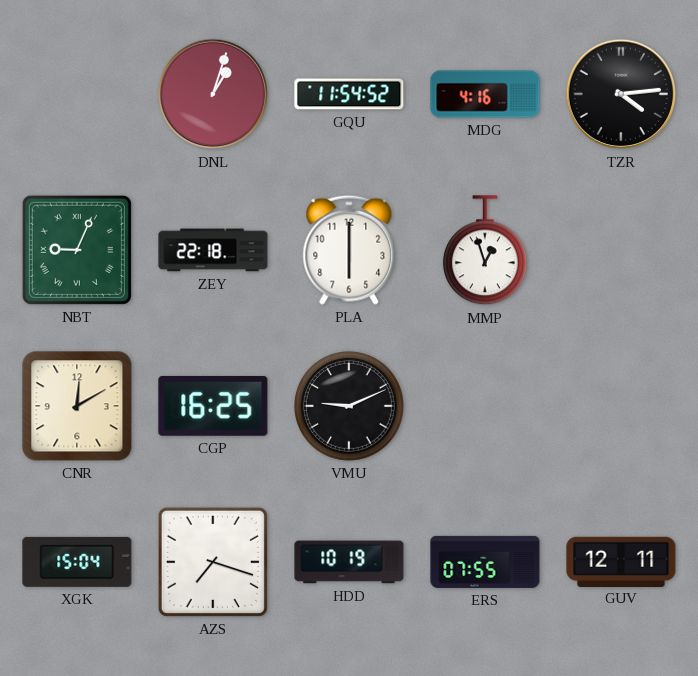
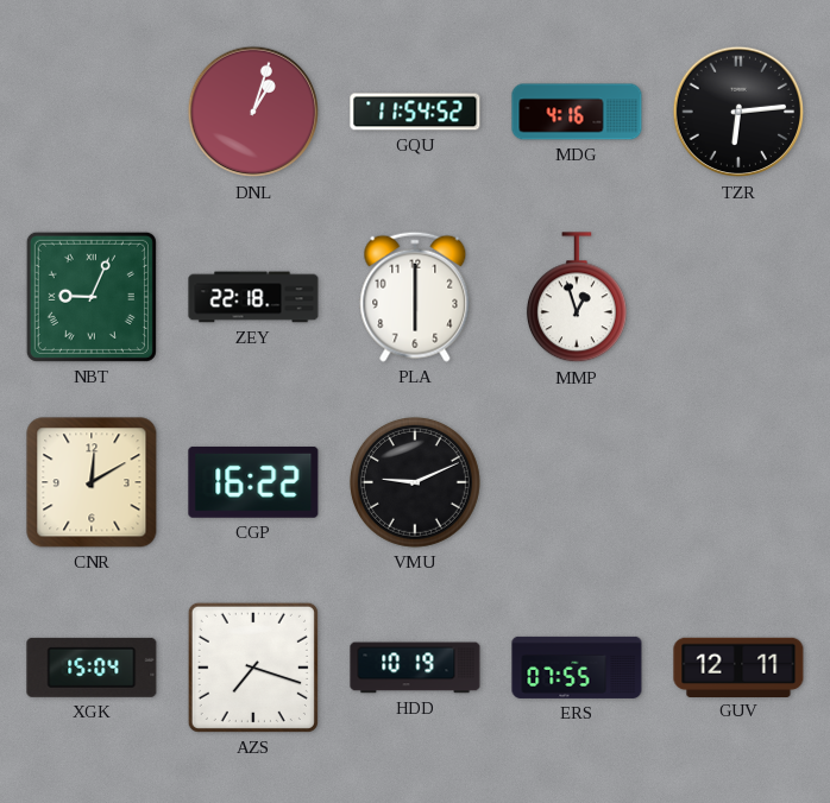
TZR: 4:14 -> 6:14 (738, 112)
CGP: 16:25 -> 16:22 (253, 482)
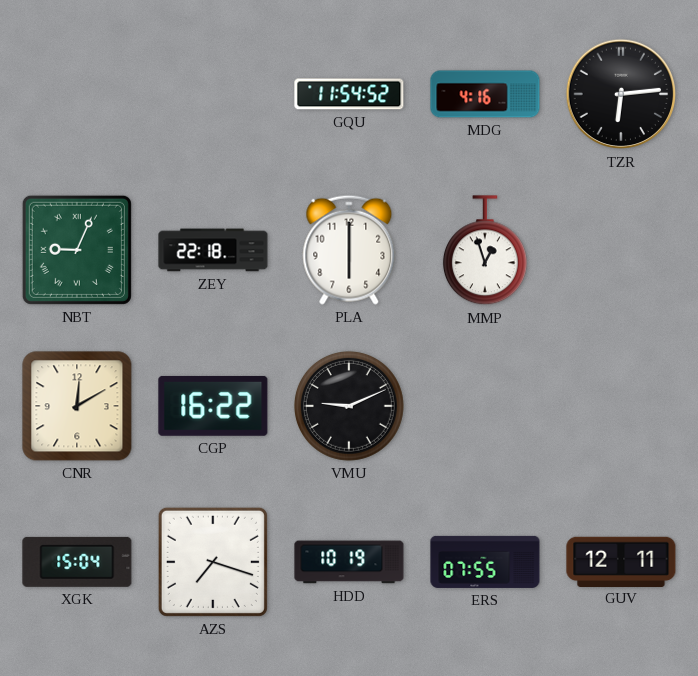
DNL: 1:03 -> none (253, 112)
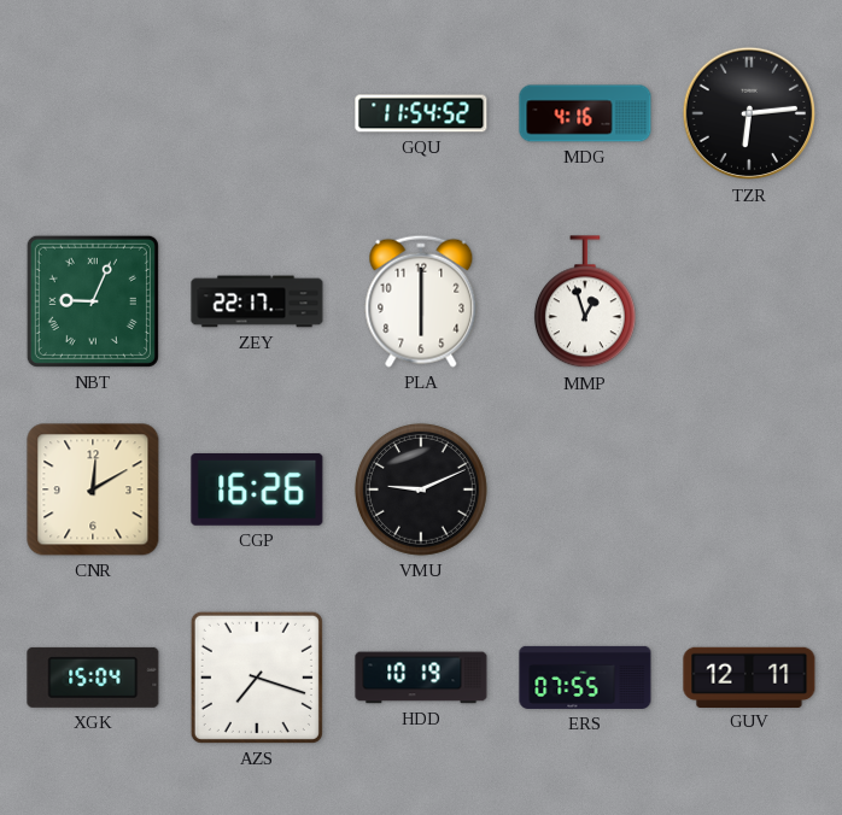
ZEY: 22:18 -> 22:17 (257, 301)
CGP: 16:22 -> 16:26 (257, 489)
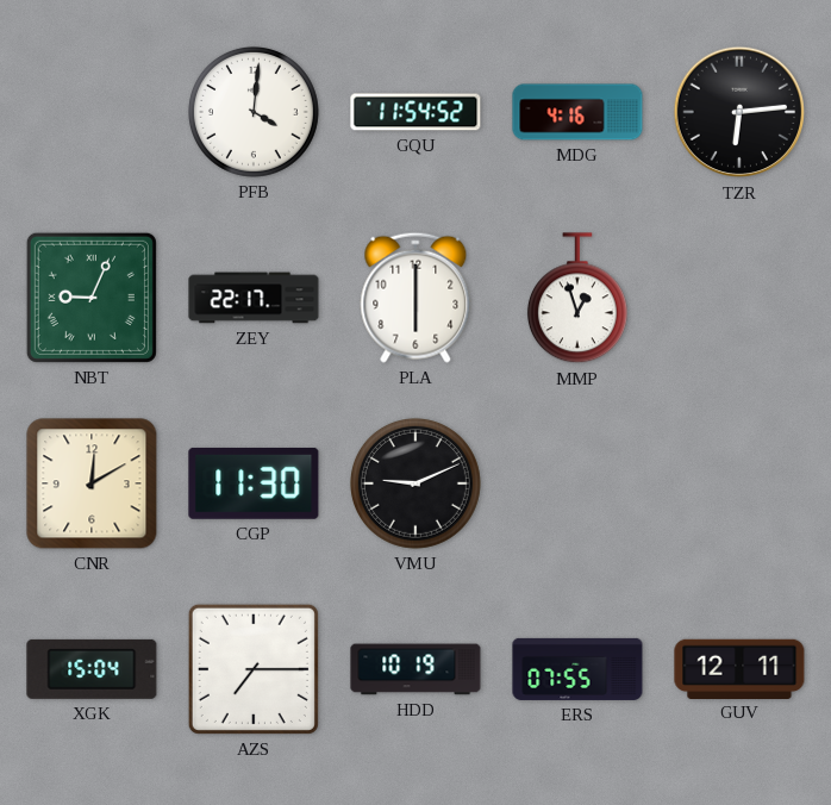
PFB: none -> 4:01 (254, 112)
CGP: 16:26 -> 11:30 (254, 483)
AZS: 7:18 -> 7:15 (254, 669)
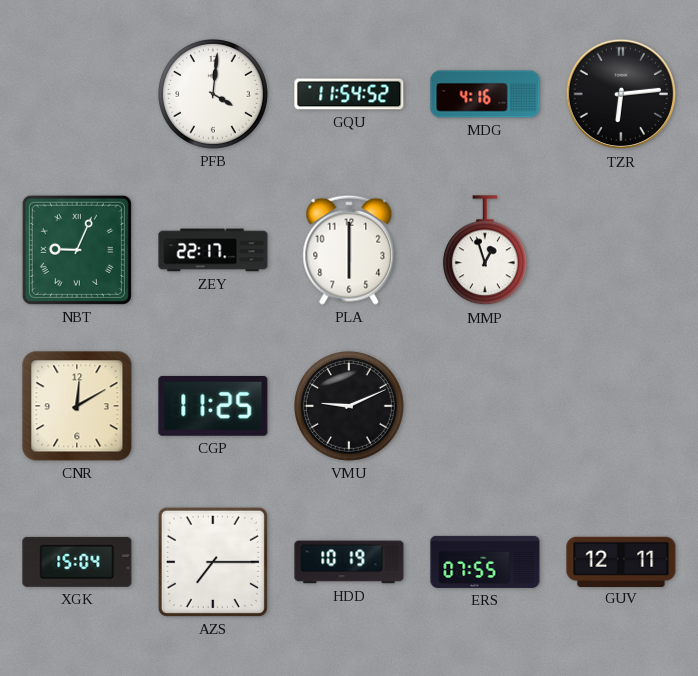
CGP: 11:30 -> 11:25 (213, 406)
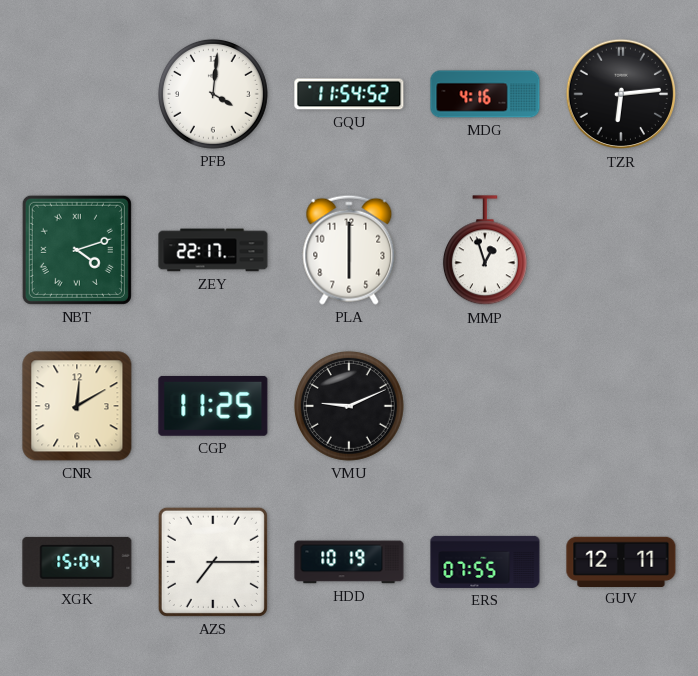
NBT: 9:04 -> 4:12 (77, 250)
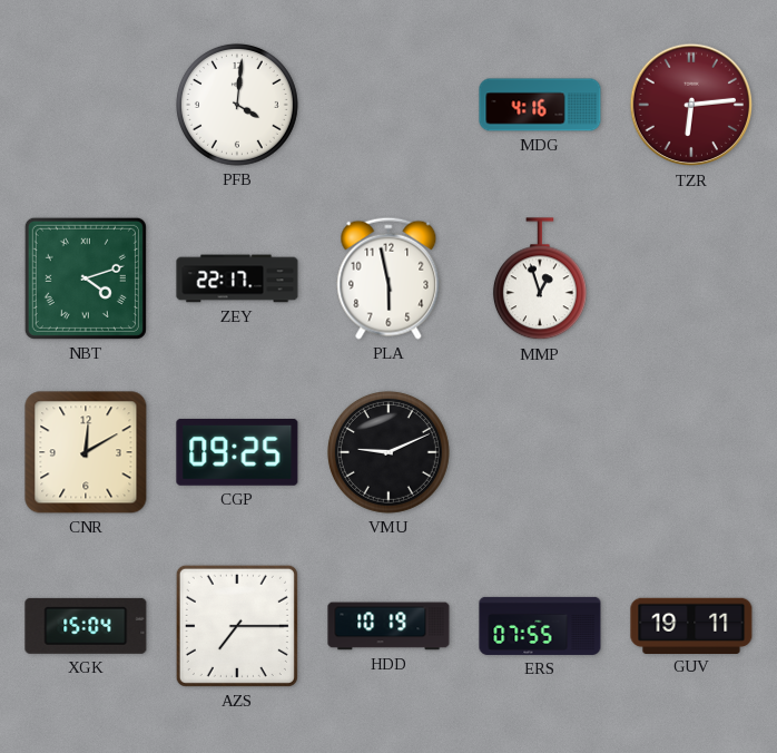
GQU: 11:54 -> none (349, 94)
TZR dial: black -> burgundy (691, 105)
PLA: 6:00 -> 5:58 (389, 278)
CGP: 11:25 -> 09:25 (237, 452)
GUV: 12:11 -> 19:11 (691, 625)
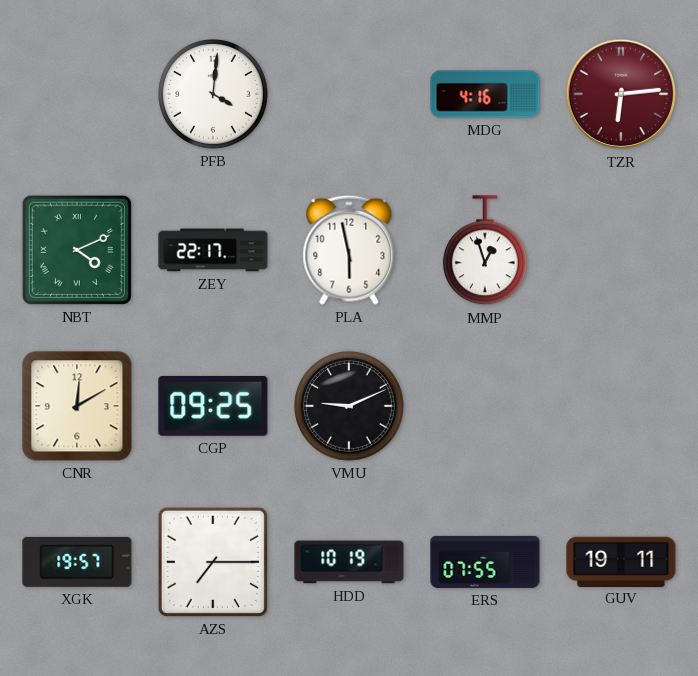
NBT: 4:12 -> 4:11 (77, 250)
XGK: 15:04 -> 19:57 (77, 562)
